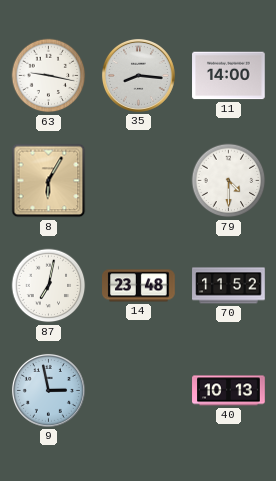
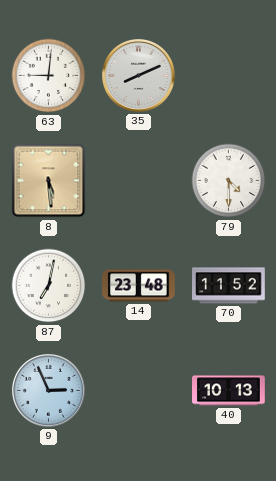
63: 9:17 -> 9:01 (49, 76)
35: 8:16 -> 8:11 (138, 75)
11: 14:00 -> none (229, 76)
8: 6:05 -> 5:29 (49, 181)
9: 2:58 -> 2:56 (48, 390)
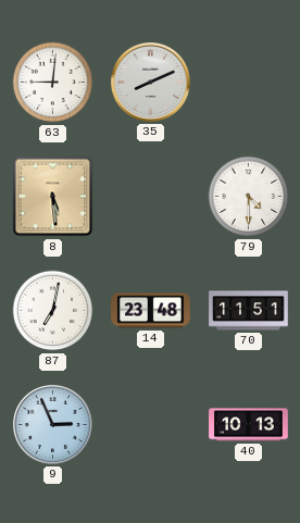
70: 11:52 -> 11:51 (249, 311)
